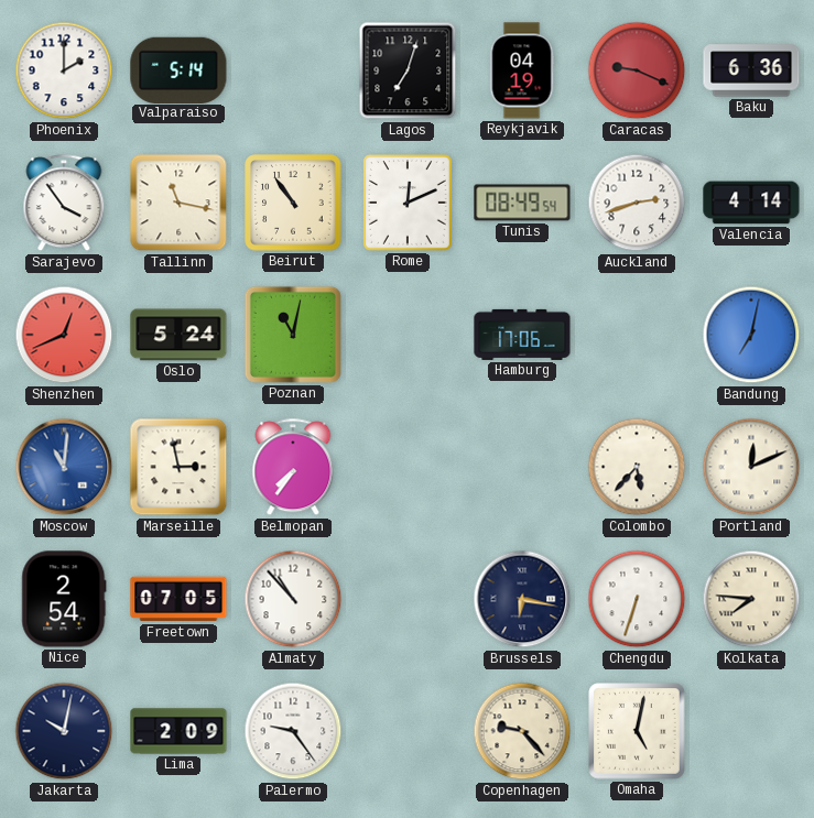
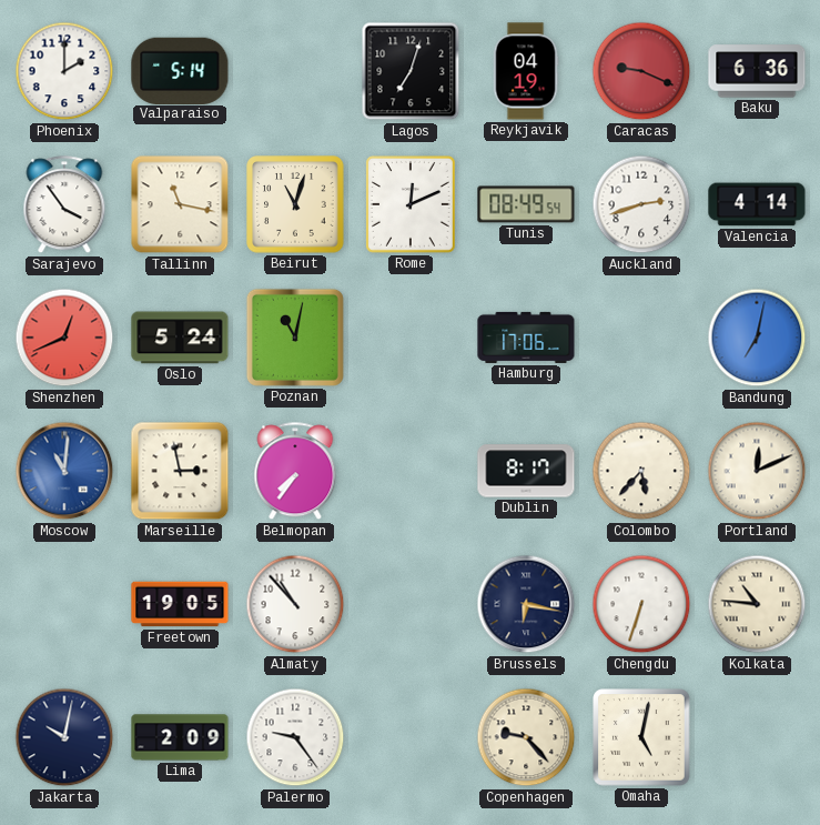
Beirut: 10:54 -> 11:03 (295, 204)
Dublin: none -> 8:17 (526, 471)
Nice: 2:54 -> none (64, 599)
Freetown: 07:05 -> 19:05 (180, 604)
Kolkata: 7:46 -> 10:46 (757, 604)
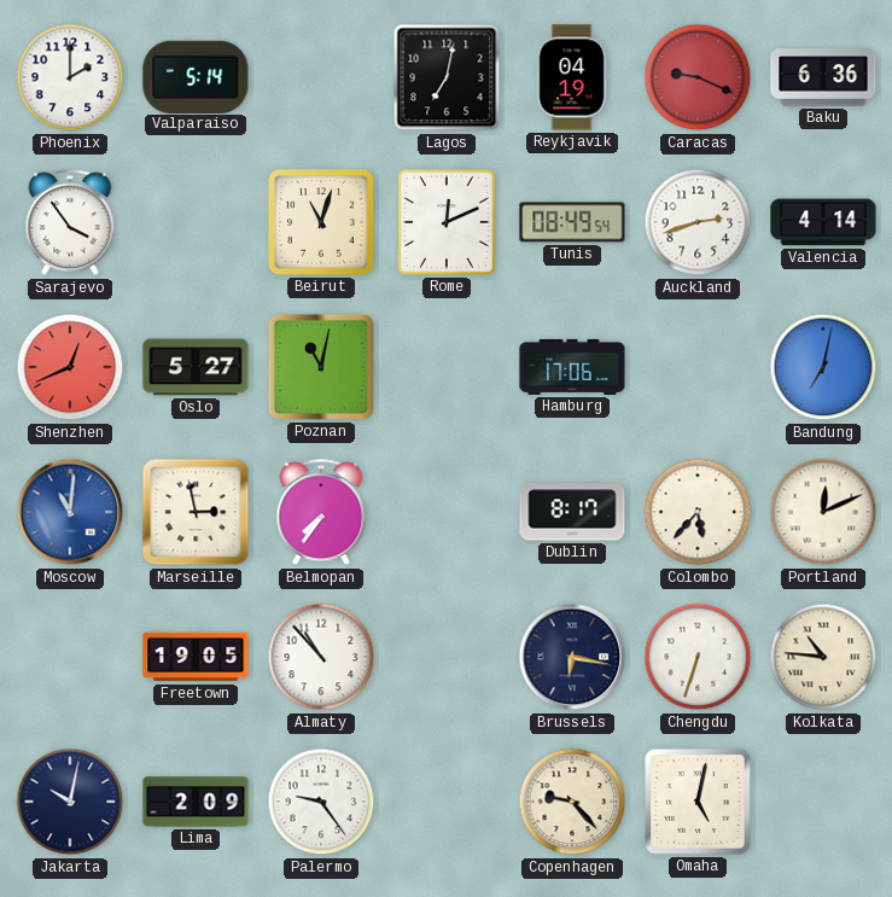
Lagos: 7:03 -> 7:02 (447, 77)
Tallinn: 11:17 -> none (180, 204)
Oslo: 5:24 -> 5:27 (196, 367)
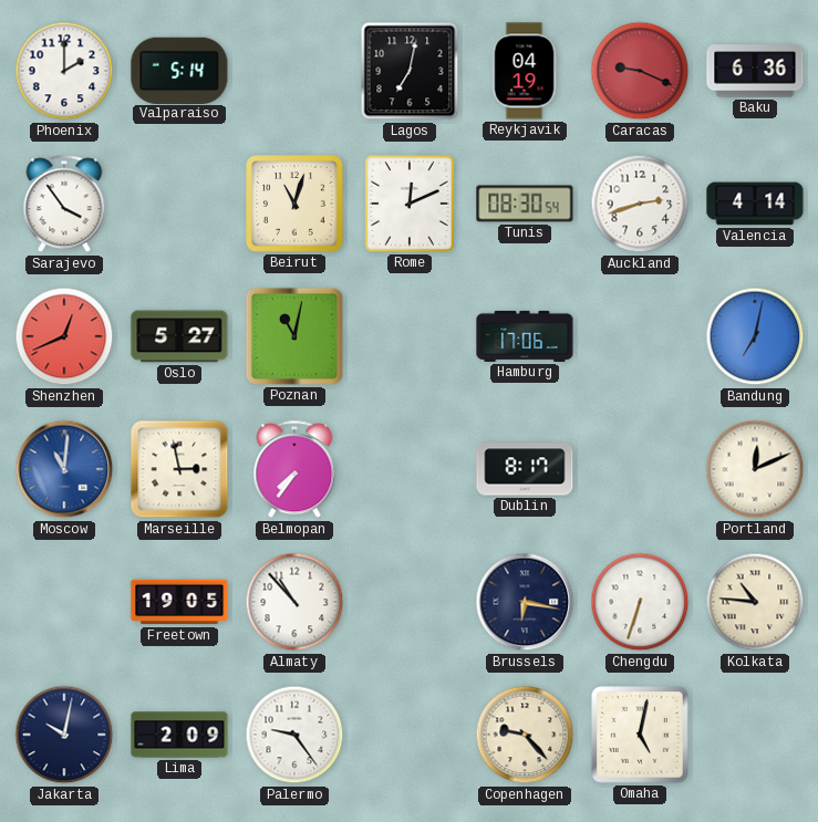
Tunis: 08:49 -> 08:30 (525, 204)
Colombo: 5:37 -> none (698, 512)
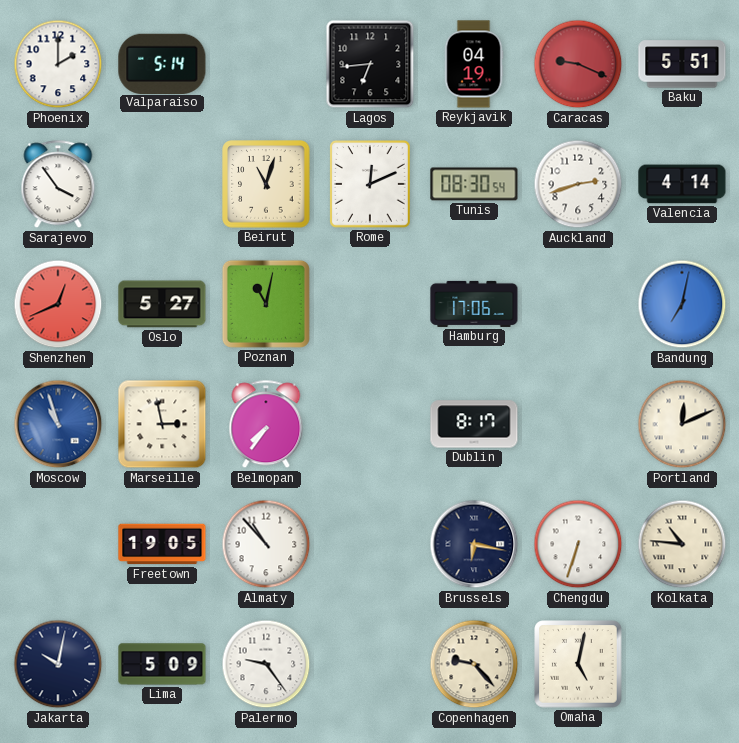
Lagos: 7:02 -> 6:44 (370, 64)
Baku: 6:36 -> 5:51 (682, 64)
Moscow: 11:01 -> 10:57 (58, 424)
Lima: 2:09 -> 5:09 (162, 664)
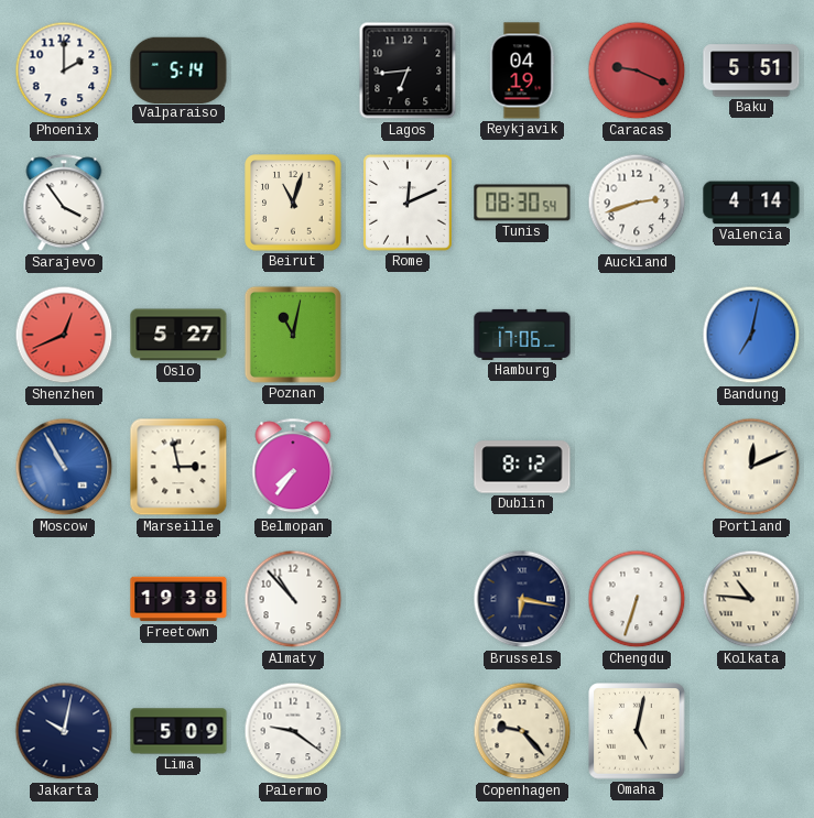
Moscow: 10:57 -> 10:55 (64, 467)
Dublin: 8:17 -> 8:12 (522, 467)
Freetown: 19:05 -> 19:38 (178, 599)
Palermo: 9:24 -> 9:21 (293, 731)
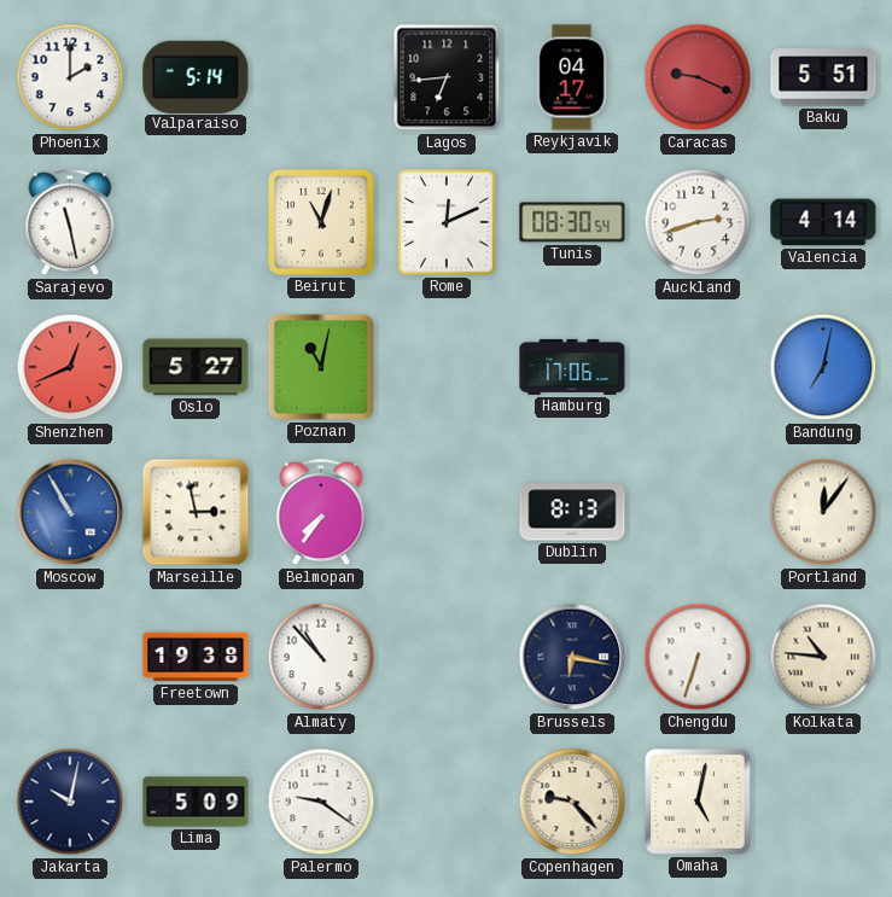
Reykjavik: 04:19 -> 04:17 (572, 77)
Sarajevo: 3:54 -> 11:28 (70, 223)
Dublin: 8:12 -> 8:13 (572, 512)
Portland: 12:11 -> 12:06 (823, 512)
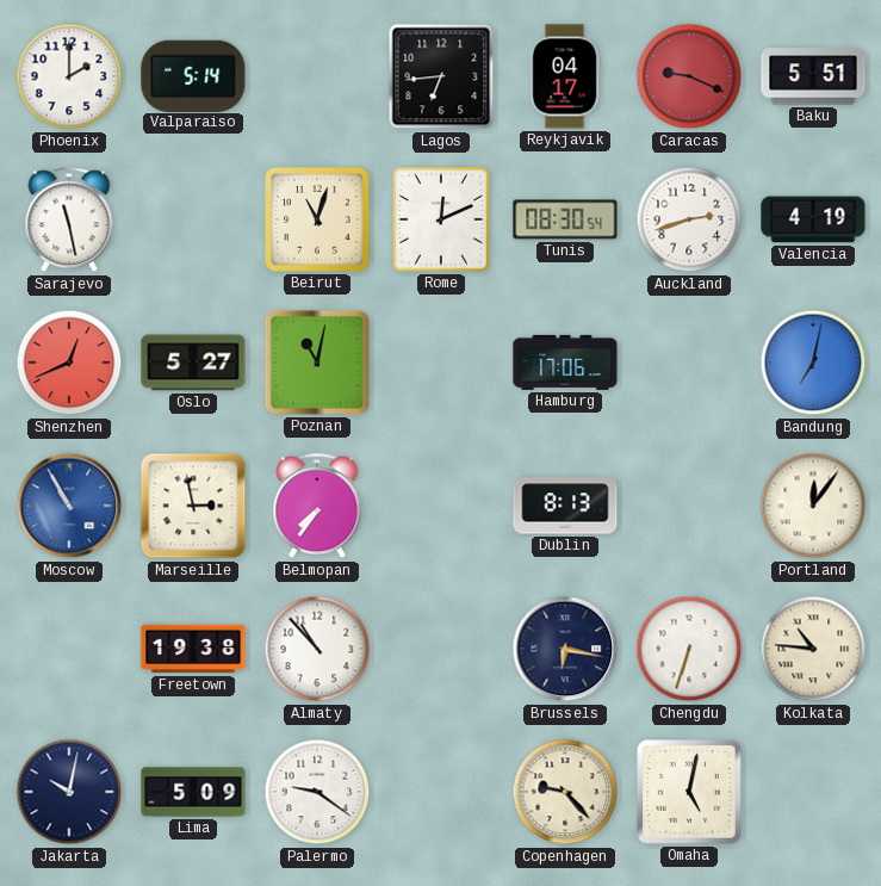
Valencia: 4:14 -> 4:19 (813, 219)
